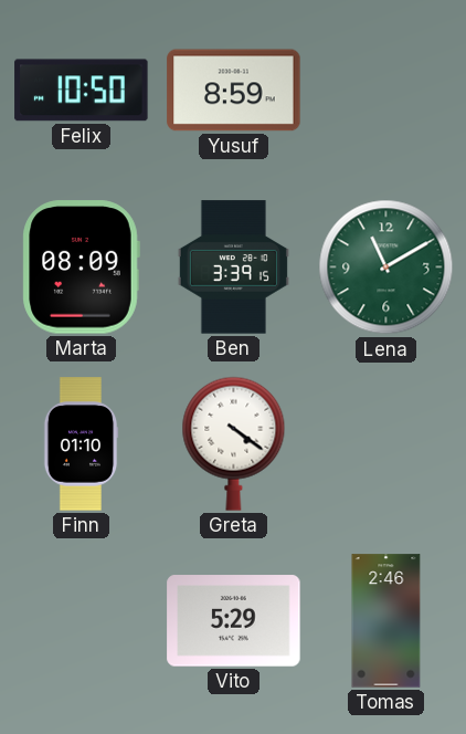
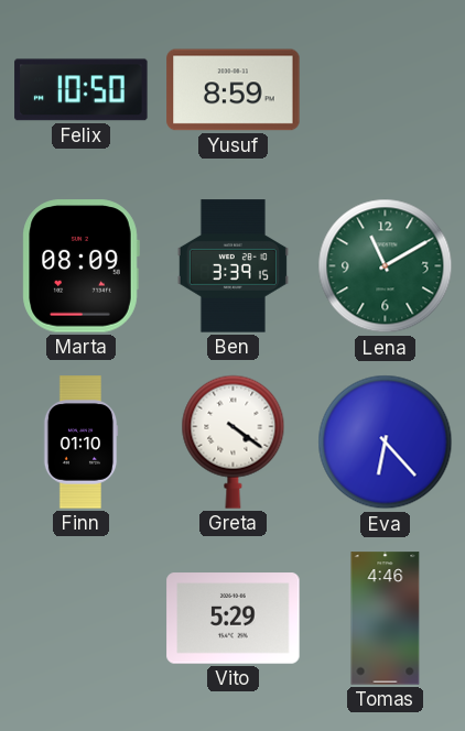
Eva: none -> 6:23 (386, 443)
Tomas: 2:46 -> 4:46 (386, 619)
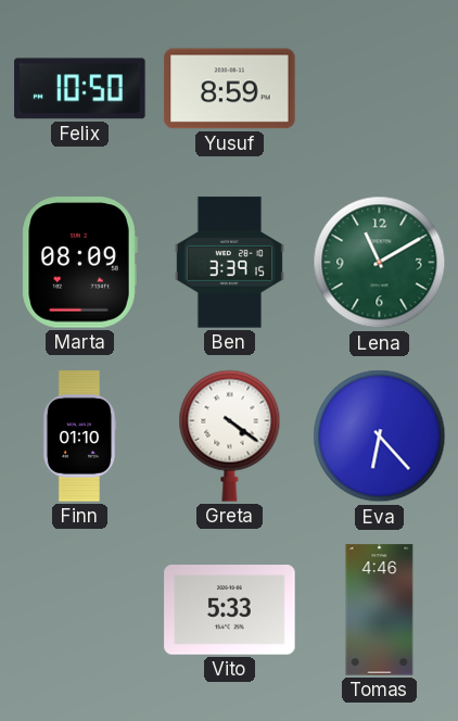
Vito: 5:29 -> 5:33 (230, 610)
